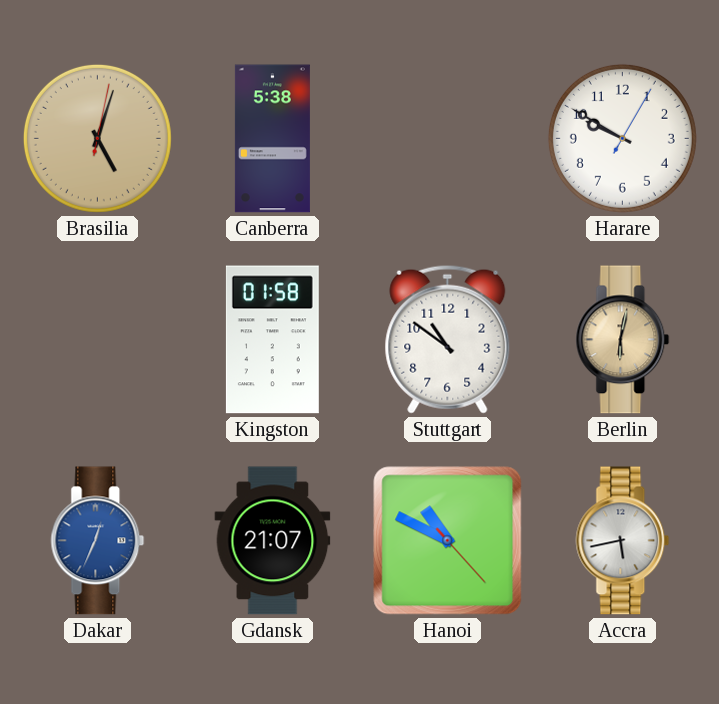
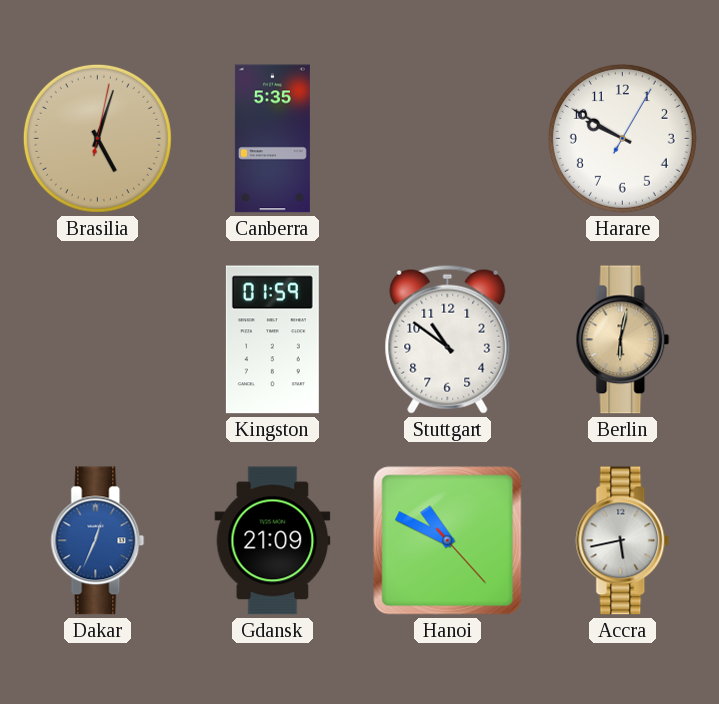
Canberra: 5:38 -> 5:35 (272, 139)
Kingston: 01:58 -> 01:59 (272, 340)
Gdansk: 21:07 -> 21:09 (273, 541)
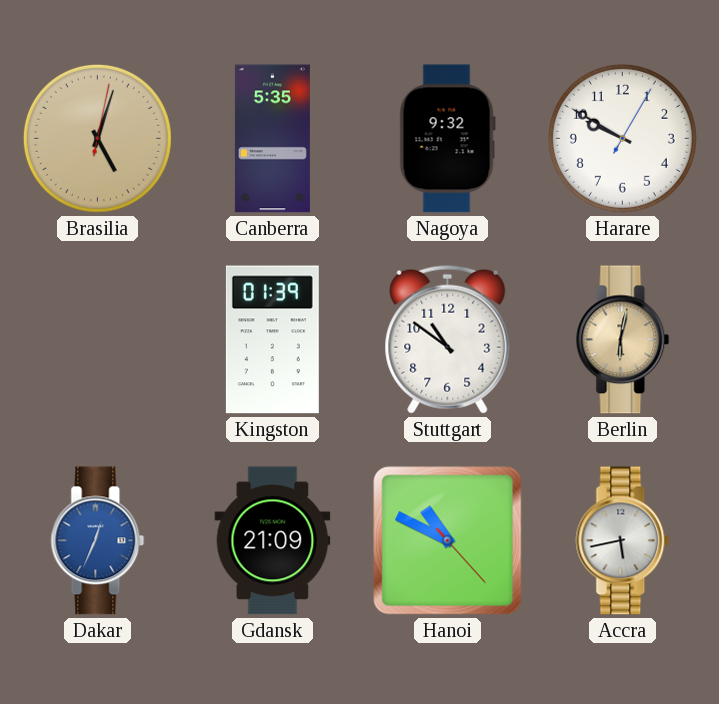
Nagoya: none -> 9:32 (447, 139)
Kingston: 01:59 -> 01:39 (272, 340)
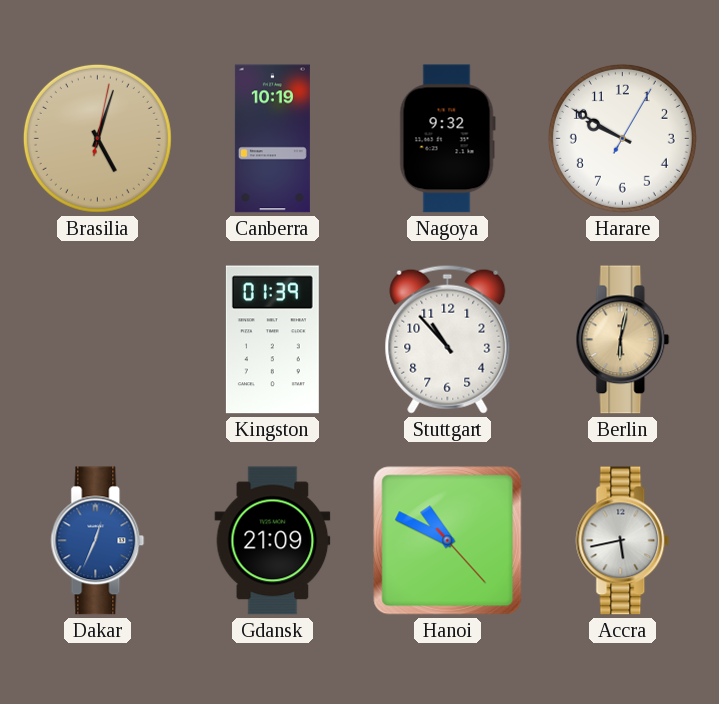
Canberra: 5:35 -> 10:19 (272, 139)
Stuttgart: 10:51 -> 10:53 (448, 339)
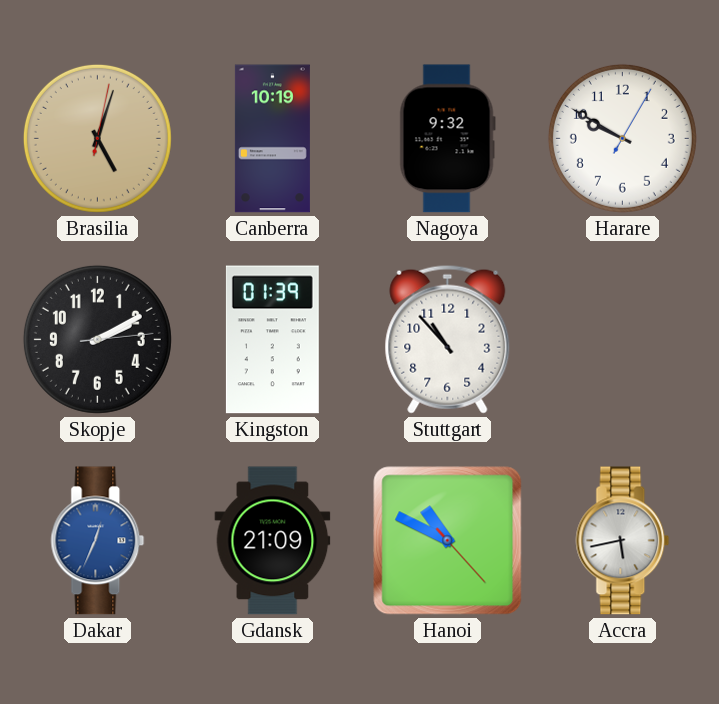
Skopje: none -> 2:10 (97, 339)
Berlin: 6:02 -> none (623, 340)
